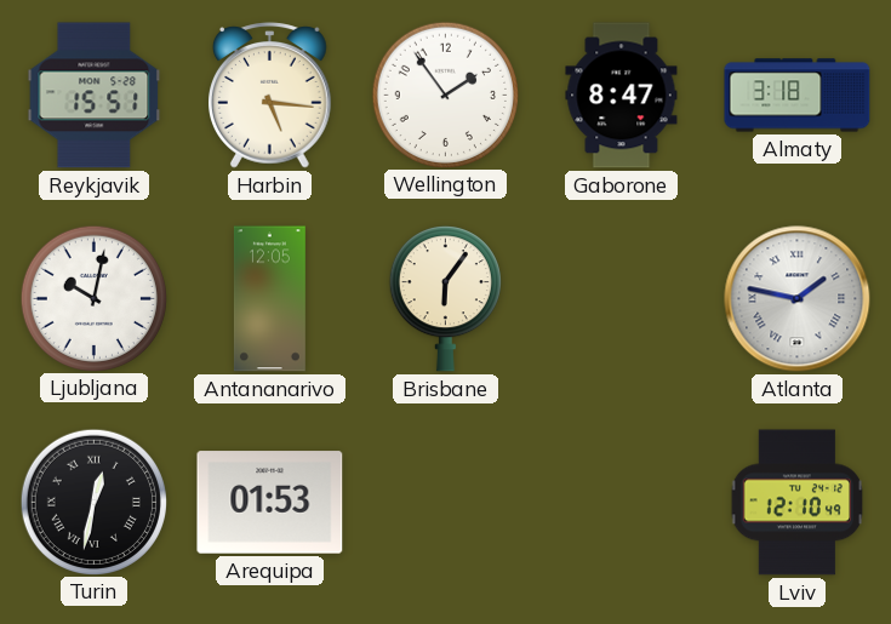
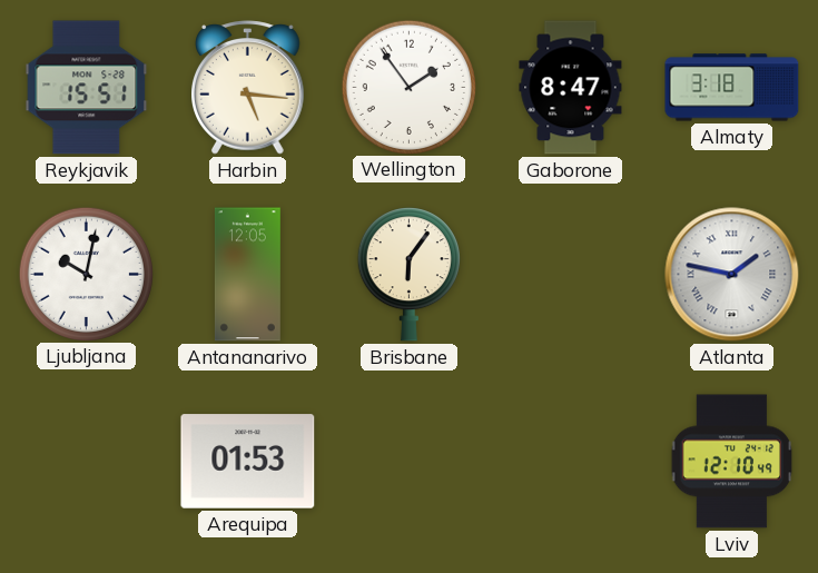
Turin: 12:32 -> none (93, 502)
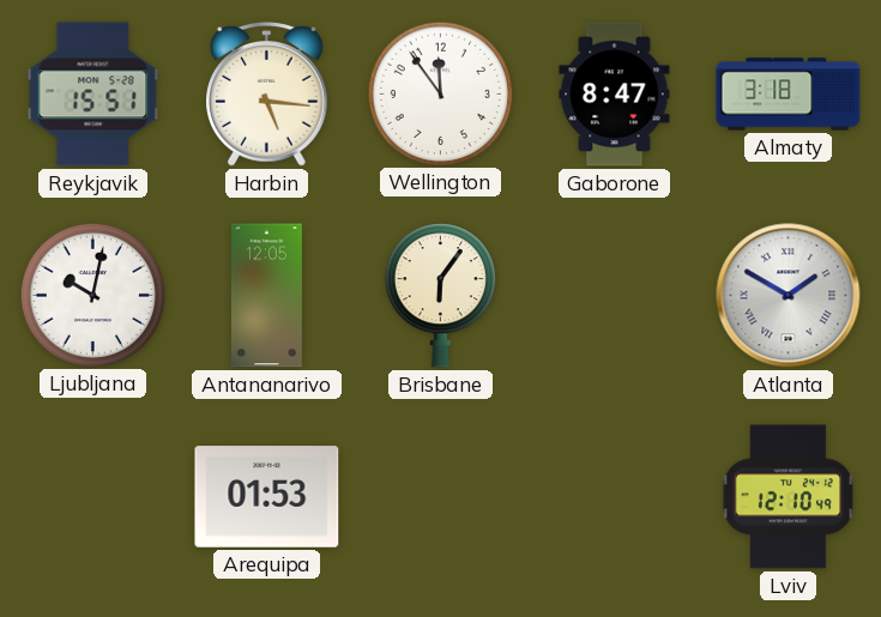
Wellington: 1:54 -> 11:54 (440, 93)
Atlanta: 1:47 -> 1:50 (789, 296)
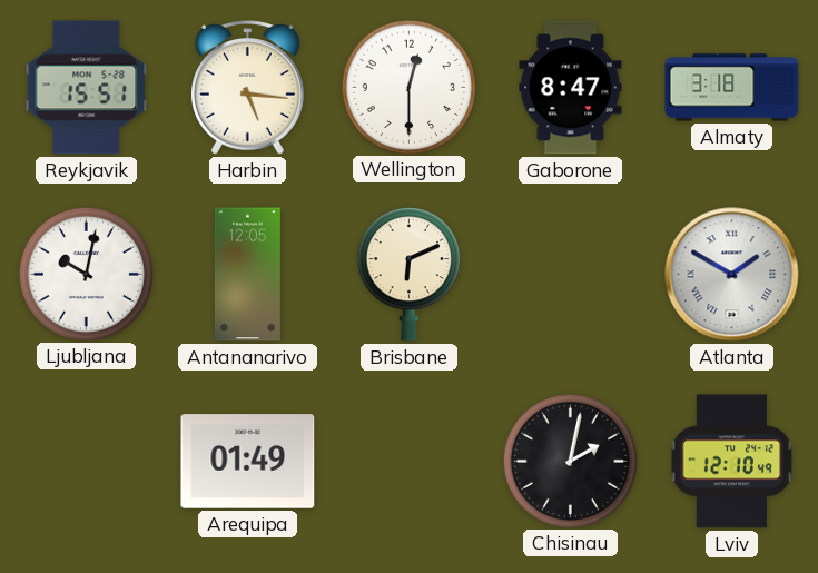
Wellington: 11:54 -> 12:30 (408, 87)
Brisbane: 6:06 -> 6:11 (408, 275)
Arequipa: 01:53 -> 01:49 (248, 462)
Chisinau: none -> 2:02 (570, 461)
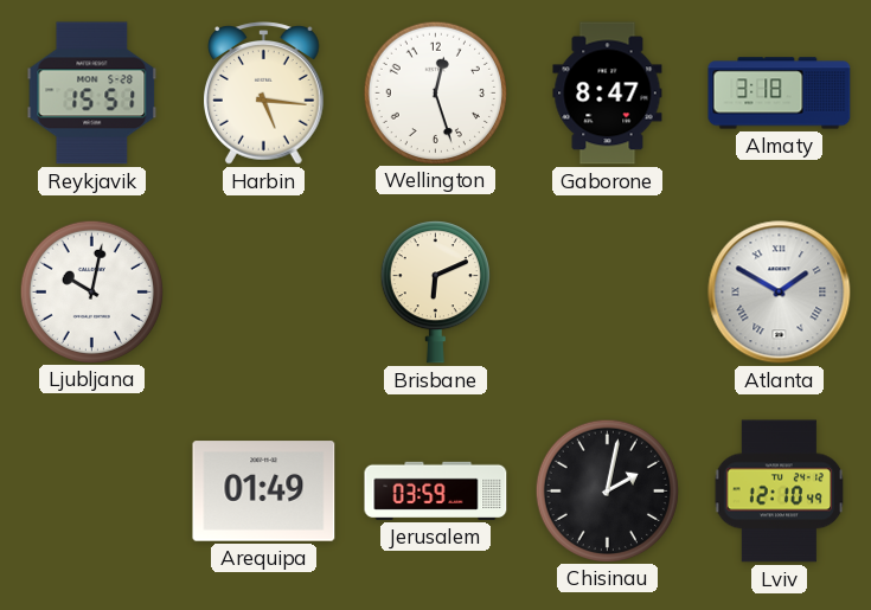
Wellington: 12:30 -> 12:27 (435, 92)
Antananarivo: 12:05 -> none (247, 275)
Jerusalem: none -> 03:59 (436, 490)
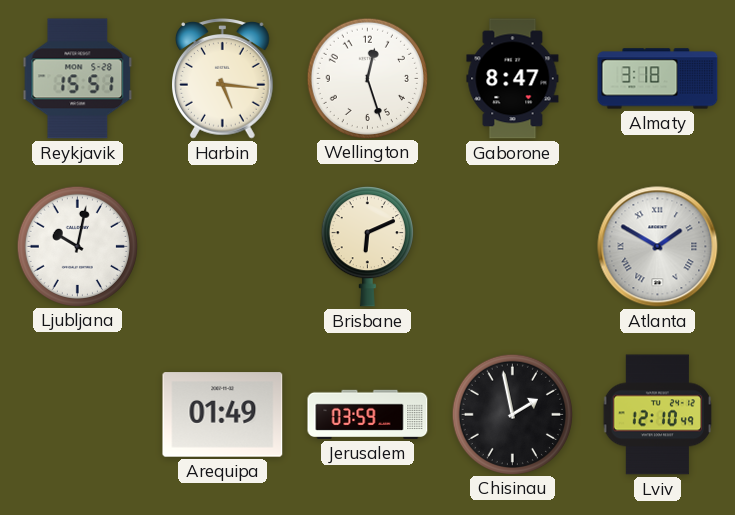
Chisinau: 2:02 -> 1:58 (512, 414)
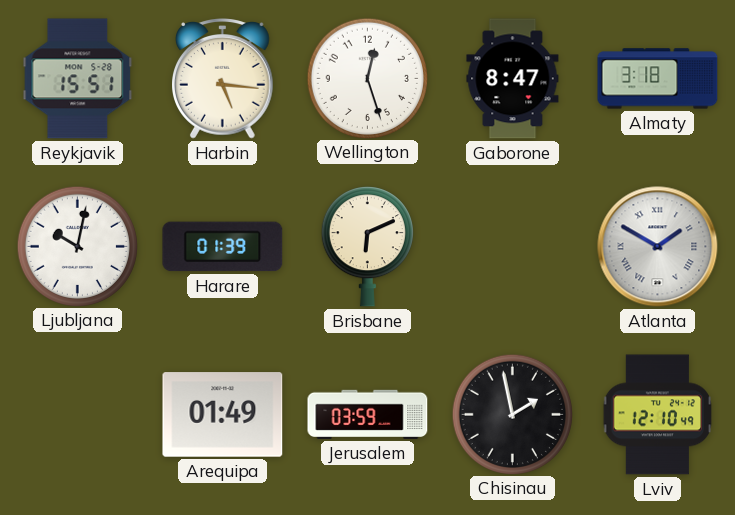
Harare: none -> 01:39 (223, 247)
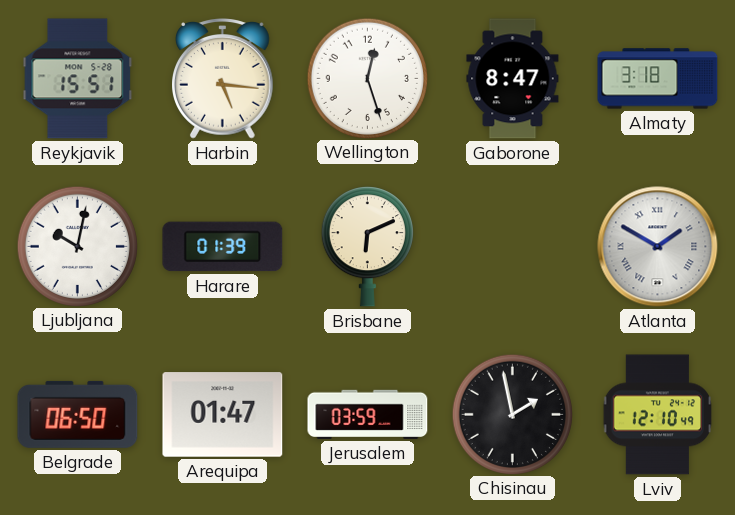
Belgrade: none -> 06:50 (78, 414)
Arequipa: 01:49 -> 01:47 (223, 415)
